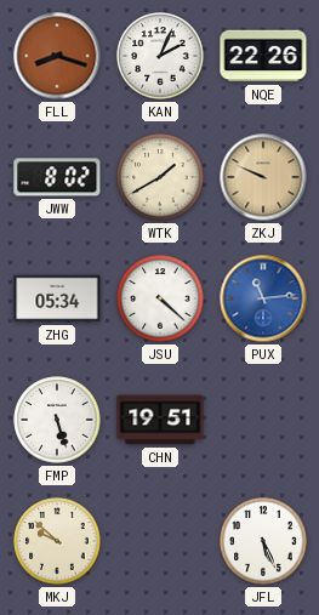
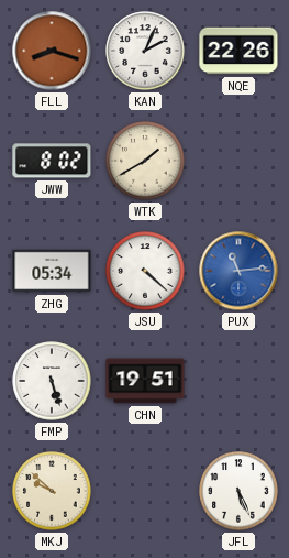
ZKJ: 9:49 -> none (263, 177)
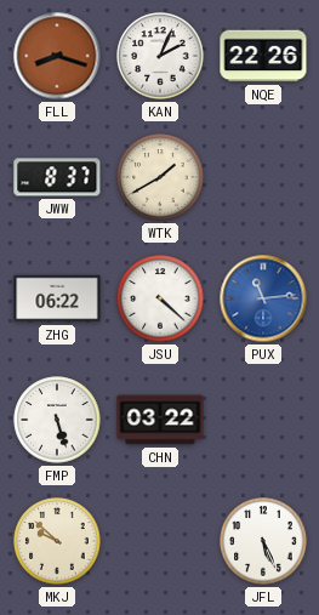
JWW: 8:02 -> 8:37 (57, 177)
ZHG: 05:34 -> 06:22 (57, 298)
CHN: 19:51 -> 03:22 (160, 420)
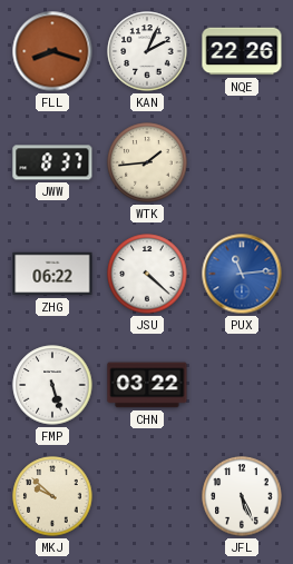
WTK: 1:40 -> 1:44 (147, 162)
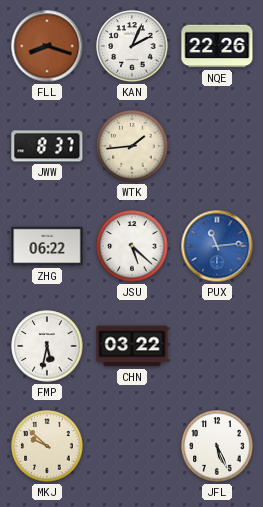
JSU: 4:22 -> 5:22 (132, 246)
FMP: 5:27 -> 5:32 (47, 346)
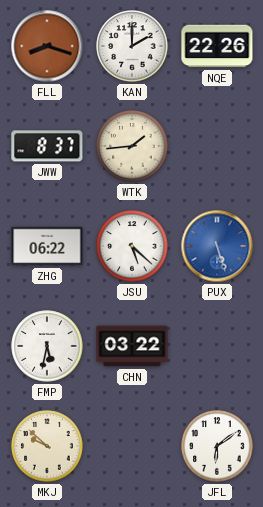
KAN: 2:04 -> 2:00 (132, 46)
PUX: 11:14 -> 5:27 (217, 246)
JFL: 5:26 -> 6:09 (217, 446)
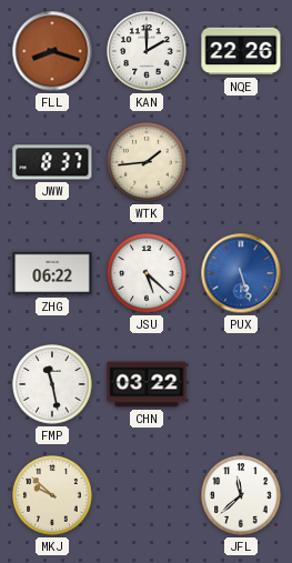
FMP: 5:32 -> 11:28 (52, 384)
JFL: 6:09 -> 11:38 (241, 495)
